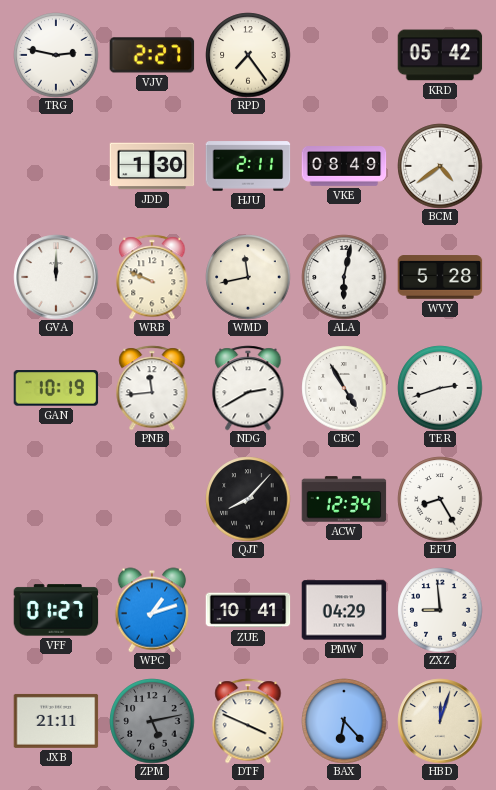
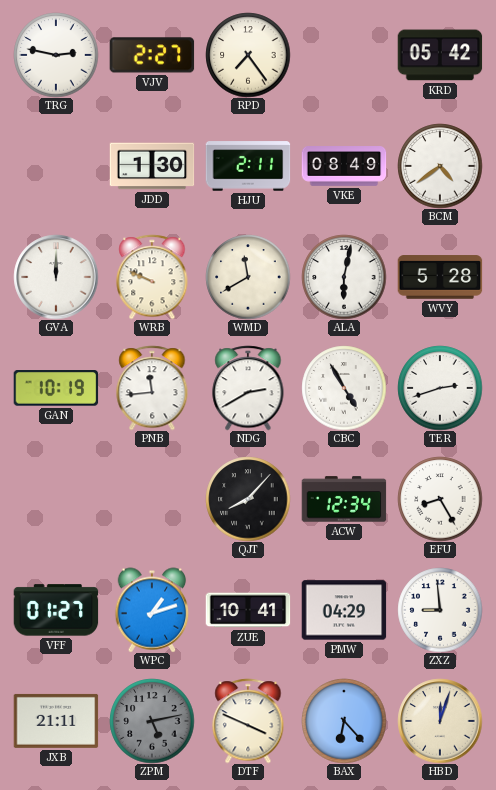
WMD: 11:43 -> 11:40 (248, 277)
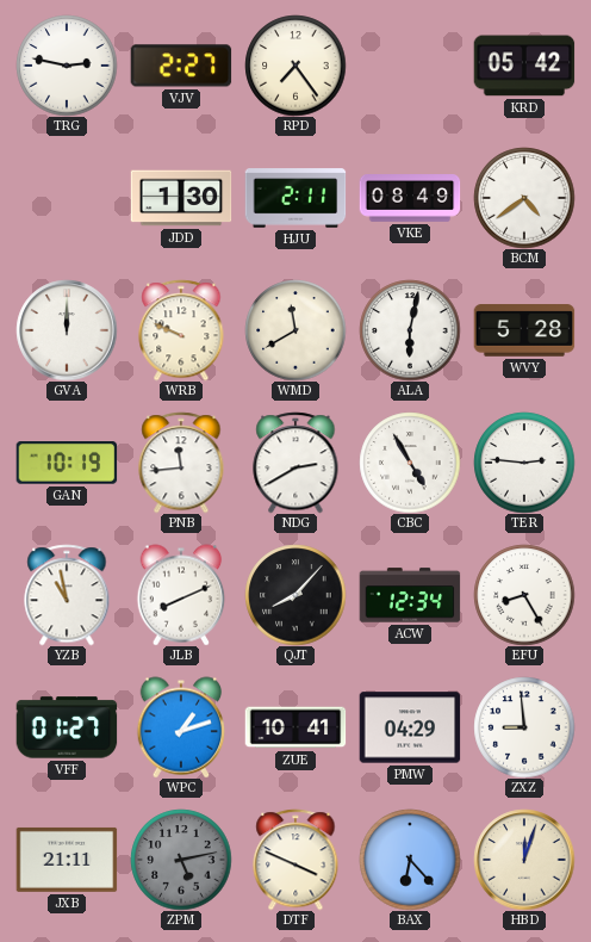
TER: 2:42 -> 2:46 (524, 463)
YZB: none -> 10:58 (67, 595)
JLB: none -> 8:11 (181, 595)
